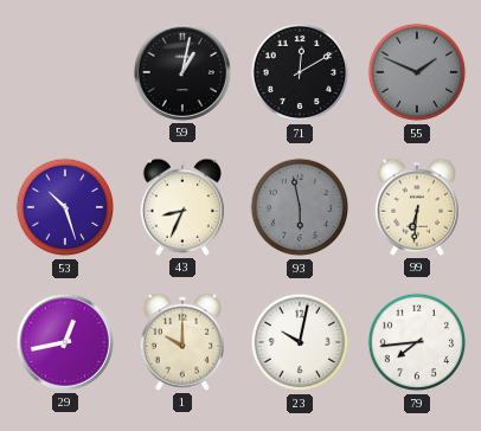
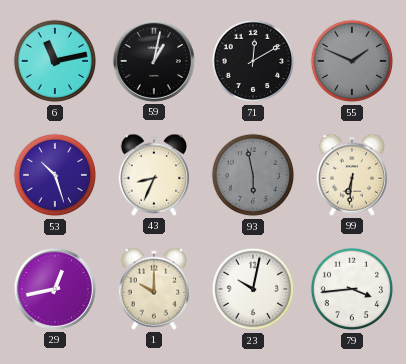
6: none -> 11:13 (55, 61)
79: 7:44 -> 3:44 (352, 289)
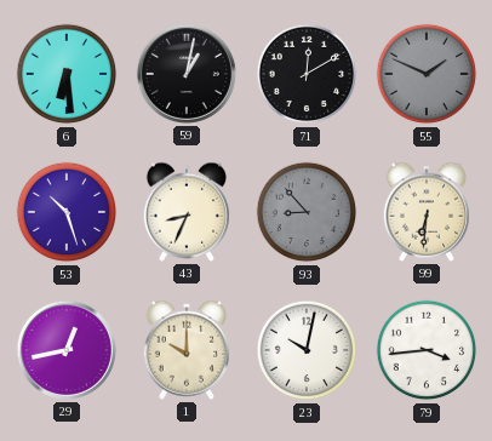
6: 11:13 -> 6:29 (67, 74)
93: 5:58 -> 8:53 (307, 212)
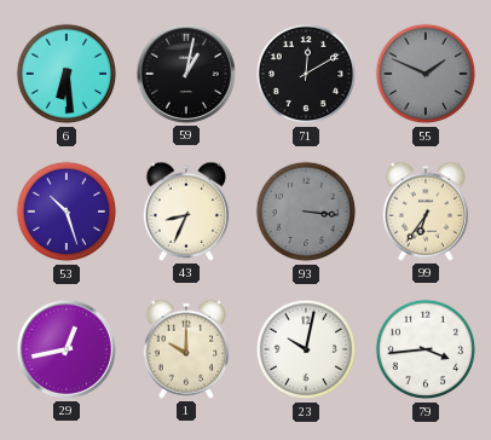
93: 8:53 -> 3:16 (306, 212)
99: 6:31 -> 6:36 (424, 212)
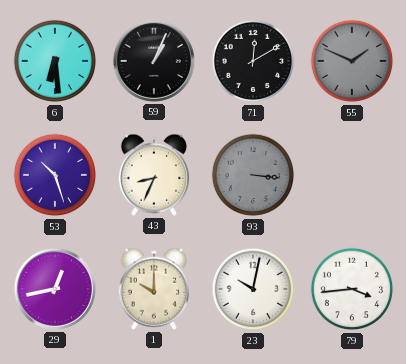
59: 1:02 -> 1:04 (154, 61)
99: 6:36 -> none (424, 212)
